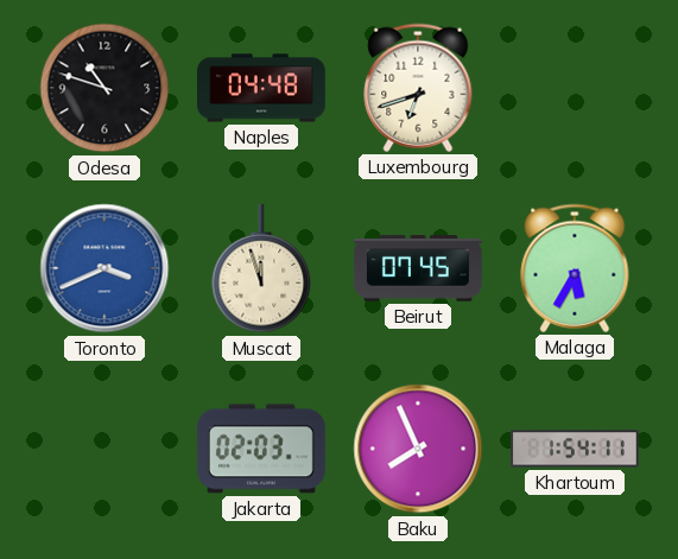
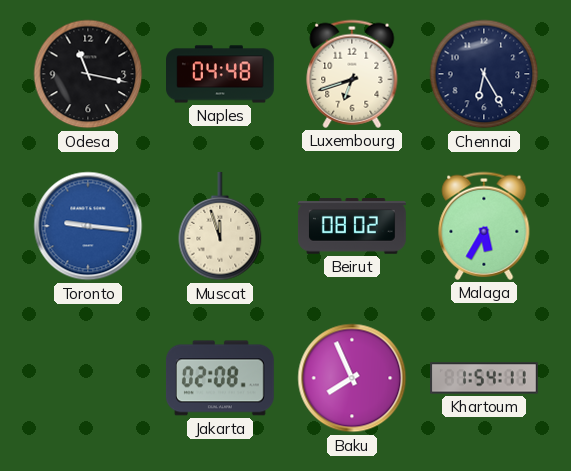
Odesa: 10:48 -> 11:17 (88, 74)
Chennai: none -> 6:25 (484, 74)
Toronto: 3:41 -> 9:16 (88, 226)
Beirut: 07:45 -> 08:02 (352, 226)
Jakarta: 02:03 -> 02:08 (220, 378)
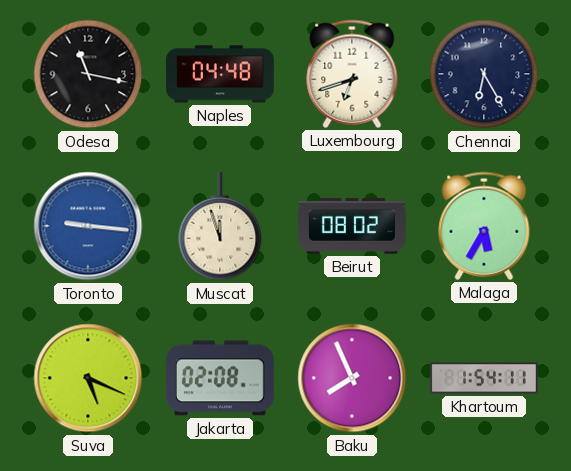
Suva: none -> 5:19 (88, 378)
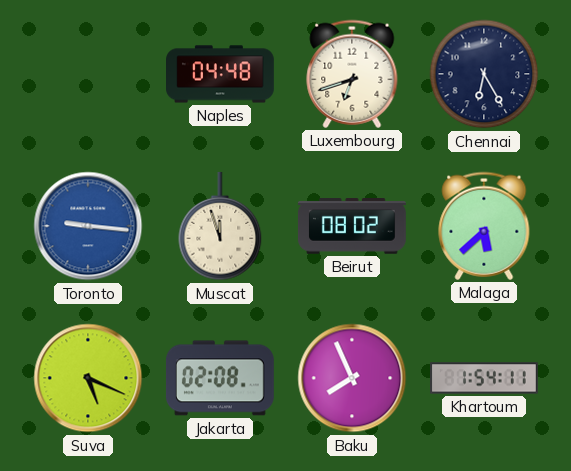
Odesa: 11:17 -> none (88, 74)
Malaga: 5:35 -> 5:38 (484, 226)
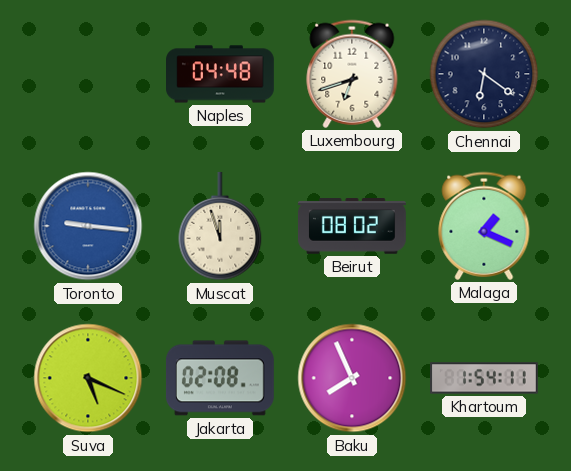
Chennai: 6:25 -> 6:21 (484, 74)
Malaga: 5:38 -> 1:19 (484, 226)
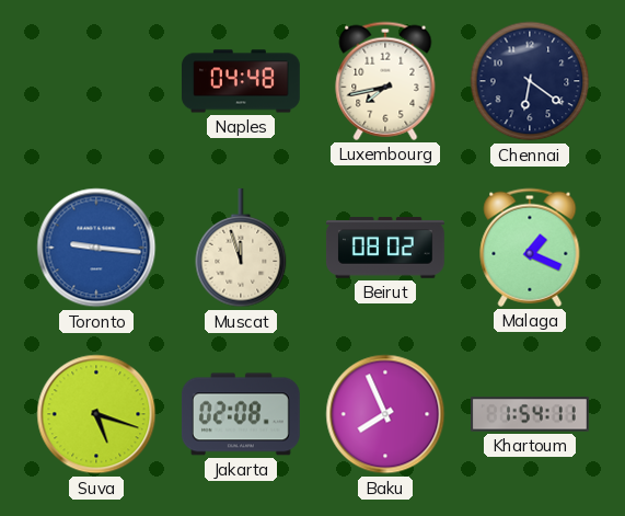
Luxembourg: 6:42 -> 7:43 (385, 81)
Suva: 5:19 -> 5:18 (96, 414)
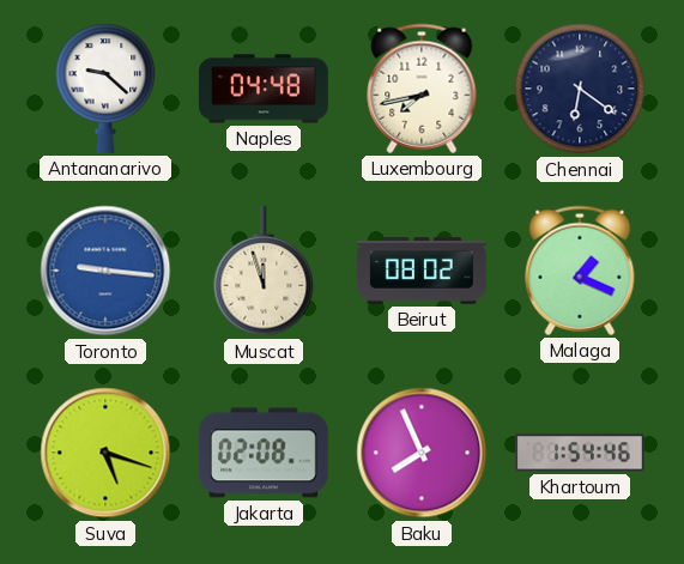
Antananarivo: none -> 9:22 (105, 89)
Khartoum: 1:54:11 -> 1:54:46 (581, 453)
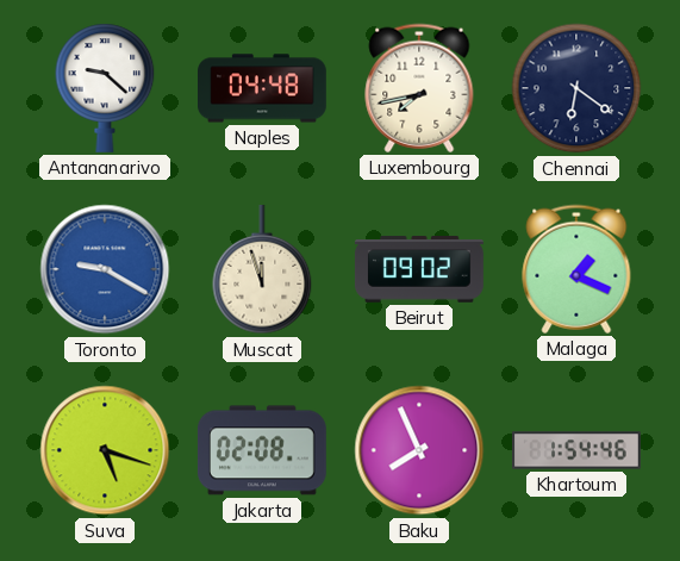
Toronto: 9:16 -> 9:20 (105, 269)
Beirut: 08:02 -> 09:02 (419, 269)
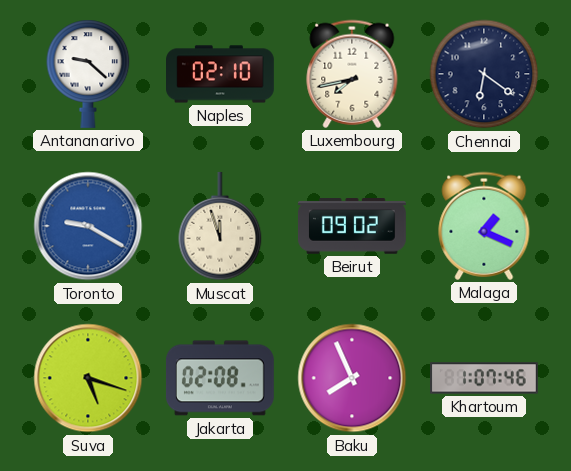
Naples: 04:48 -> 02:10 (221, 74)
Khartoum: 1:54 -> 1:07 (485, 378)
